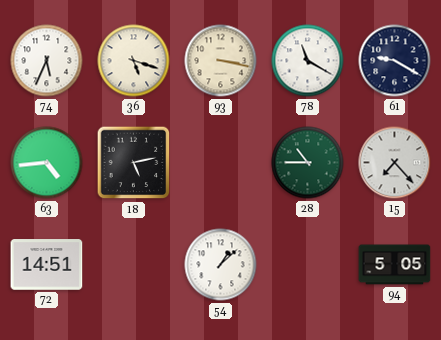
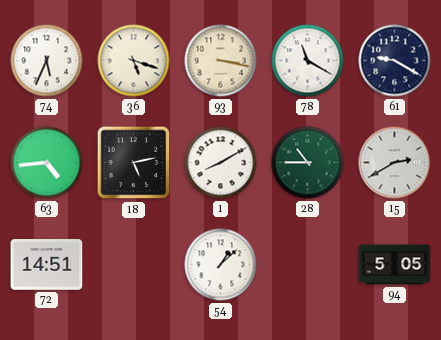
1: none -> 8:10 (221, 163)
15: 7:23 -> 2:40 (395, 163)
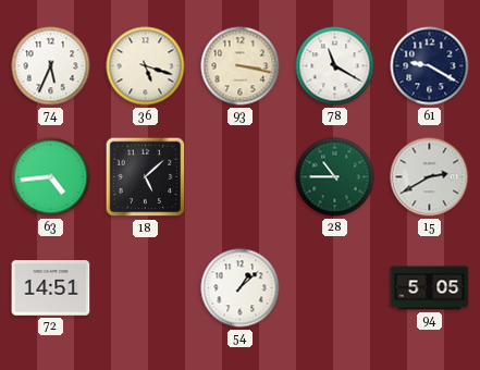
18: 5:13 -> 5:08 (146, 177)
1: 8:10 -> none (221, 163)
